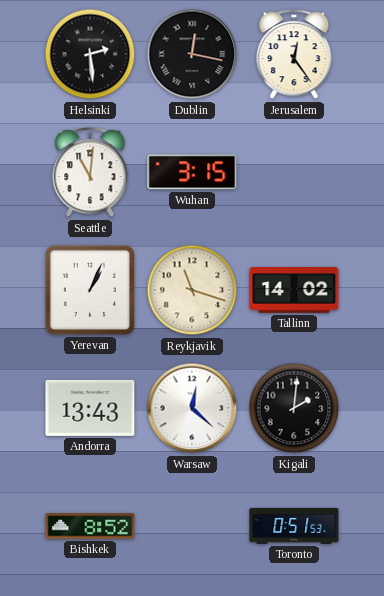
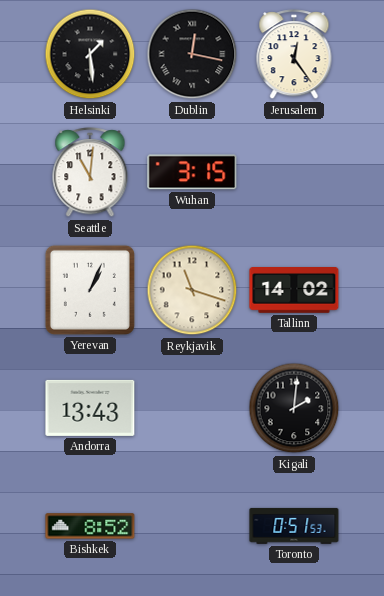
Helsinki: 2:29 -> 1:29 (90, 54)
Warsaw: 12:22 -> none (192, 408)
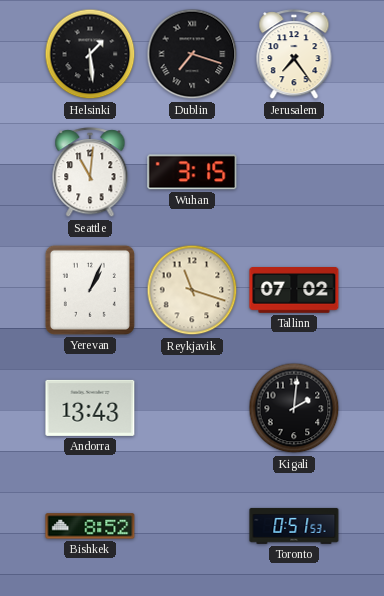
Dublin: 12:17 -> 7:18 (192, 54)
Jerusalem: 12:24 -> 7:24 (294, 55)
Tallinn: 14:02 -> 07:02 (294, 291)
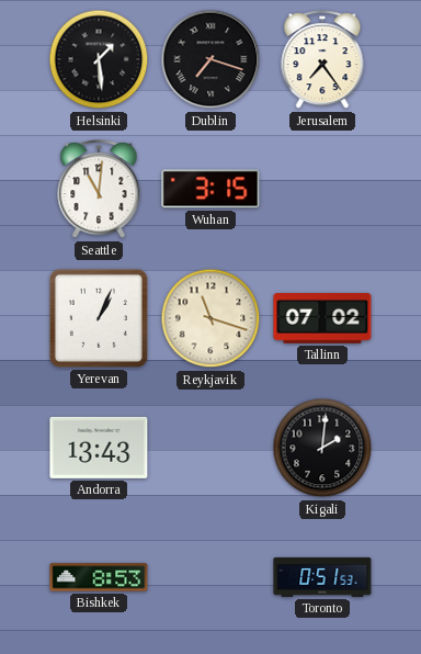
Bishkek: 8:52 -> 8:53 (99, 577)
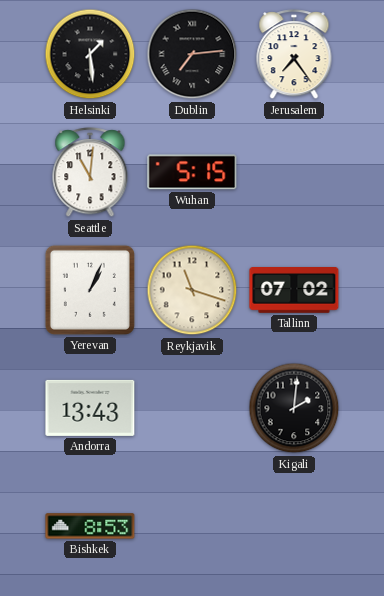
Dublin: 7:18 -> 7:14 (192, 54)
Wuhan: 3:15 -> 5:15 (192, 172)
Toronto: 0:51 -> none (322, 577)
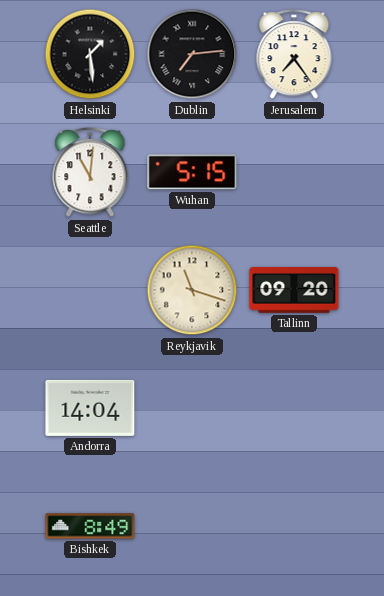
Yerevan: 1:04 -> none (90, 290)
Tallinn: 07:02 -> 09:20 (294, 291)
Andorra: 13:43 -> 14:04 (90, 408)
Kigali: 2:01 -> none (294, 408)
Bishkek: 8:53 -> 8:49 (90, 526)
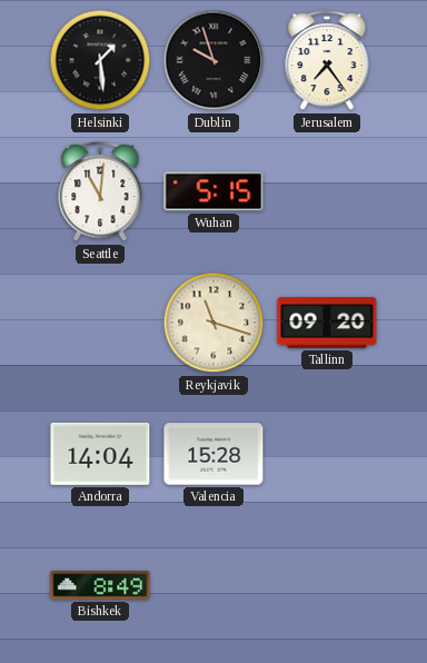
Dublin: 7:14 -> 9:57 (213, 60)
Valencia: none -> 15:28 (213, 454)
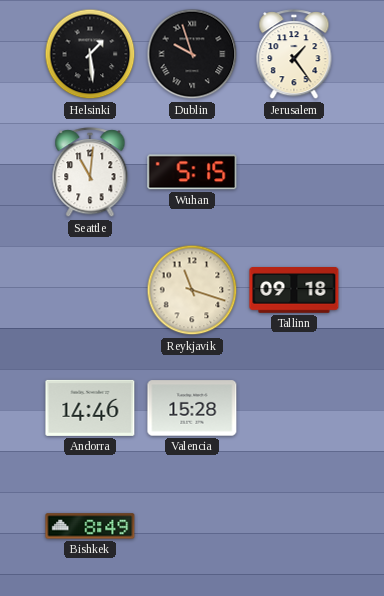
Jerusalem: 7:24 -> 1:24 (294, 55)
Tallinn: 09:20 -> 09:18 (294, 291)
Andorra: 14:04 -> 14:46 (90, 408)
